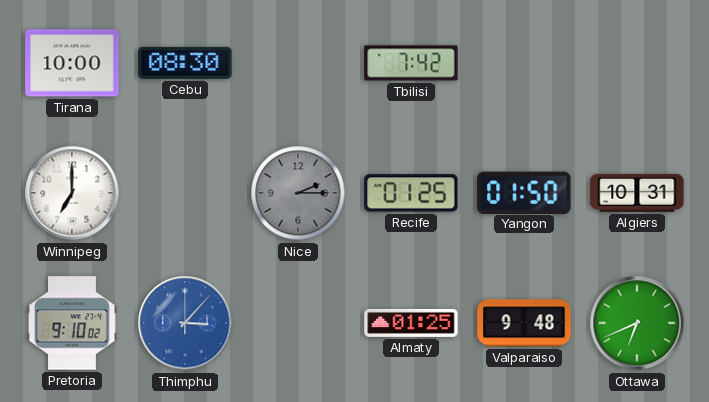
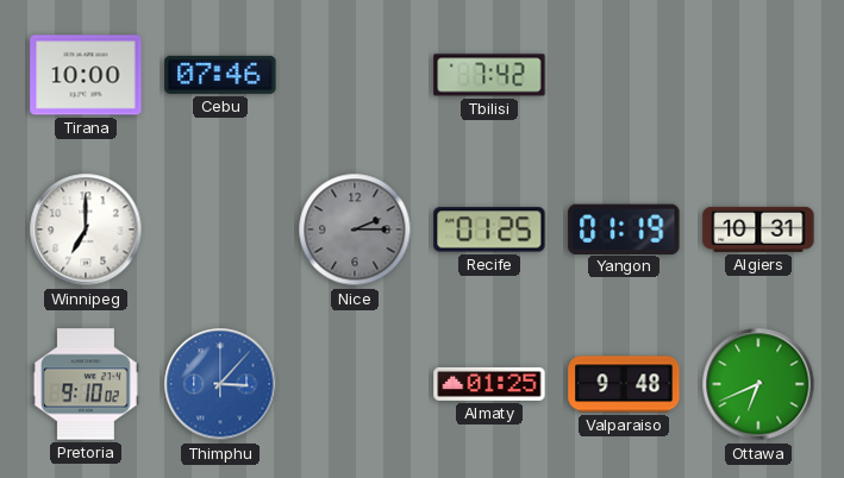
Cebu: 08:30 -> 07:46 (220, 75)
Yangon: 01:50 -> 01:19 (624, 228)
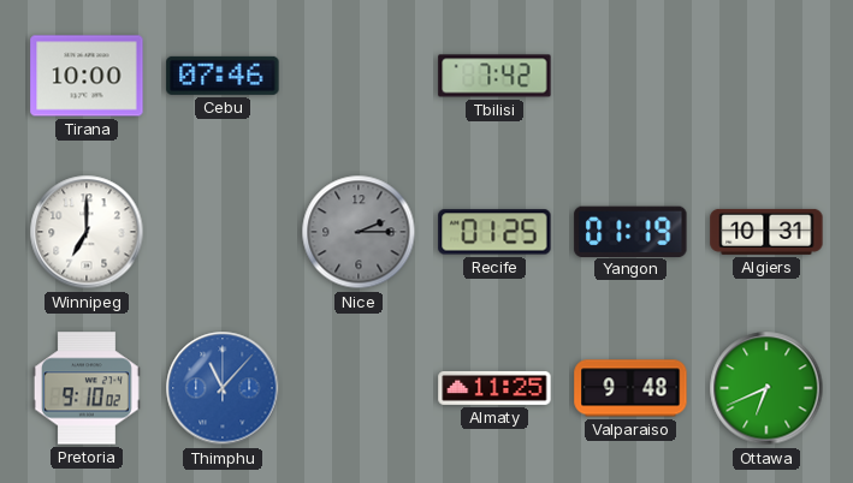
Thimphu: 3:07 -> 11:07 (223, 388)
Almaty: 01:25 -> 11:25 (494, 388)
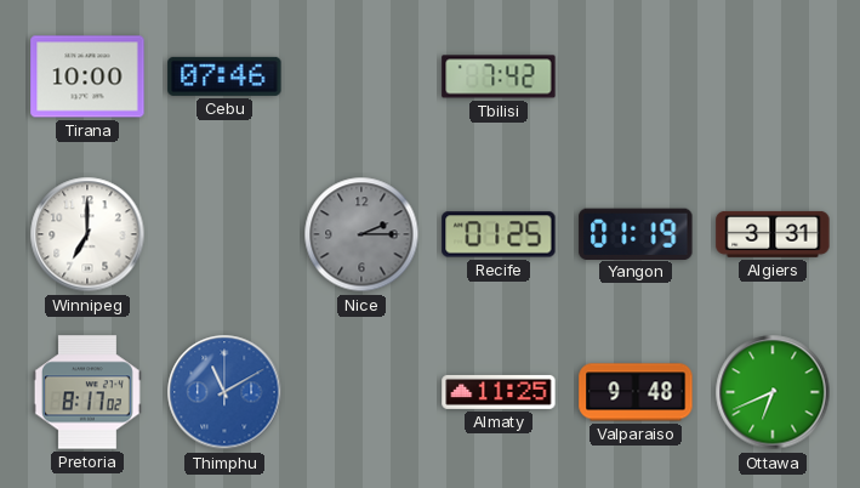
Algiers: 10:31 -> 3:31 (773, 234)
Pretoria: 9:10 -> 8:17 (87, 392)
Thimphu: 11:07 -> 11:10 (224, 392)
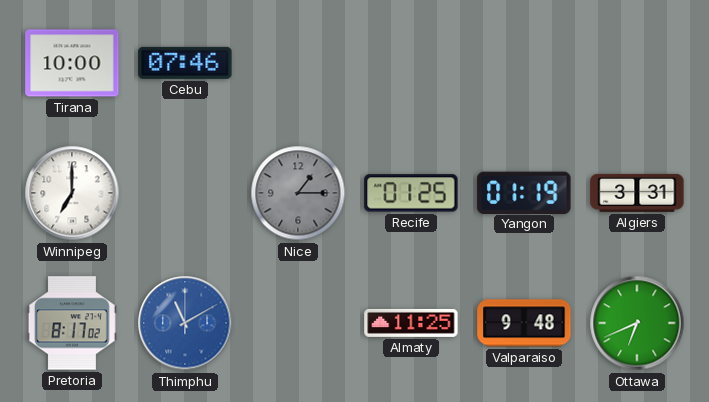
Tbilisi: 7:42 -> none (499, 76)
Nice: 2:15 -> 1:15 (298, 193)
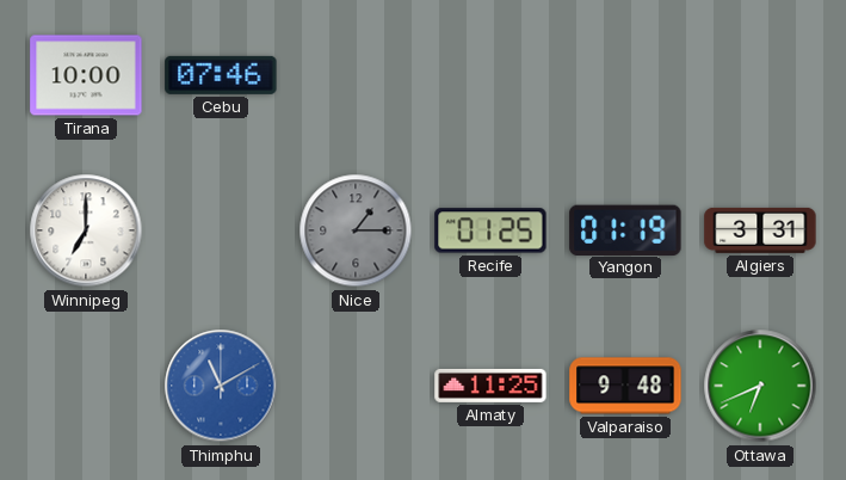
Pretoria: 8:17 -> none (72, 323)
